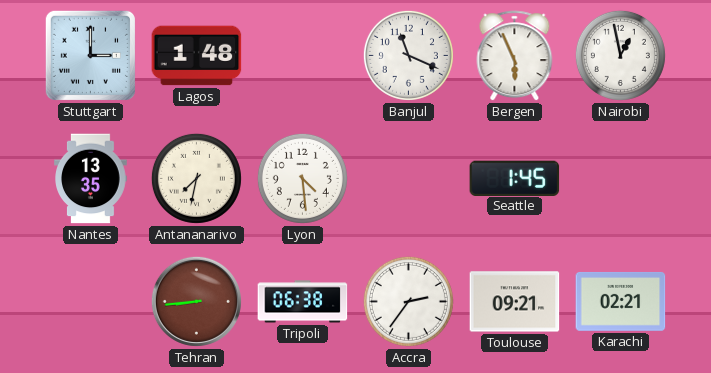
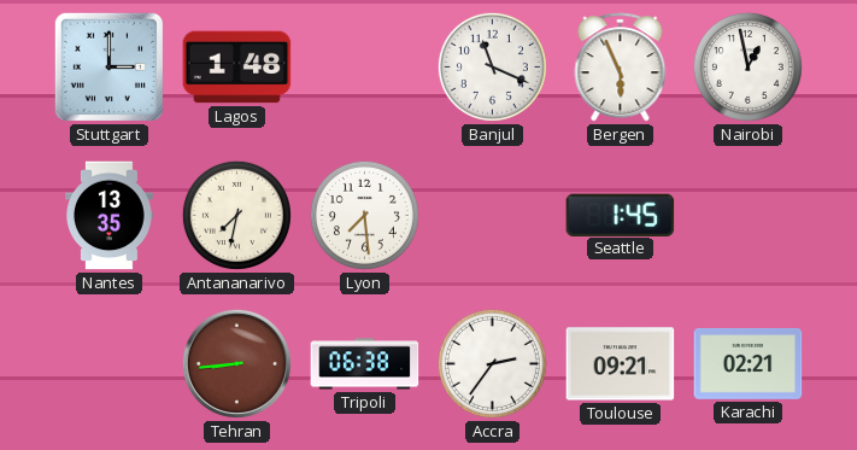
Lyon: 4:29 -> 7:29 (364, 215)
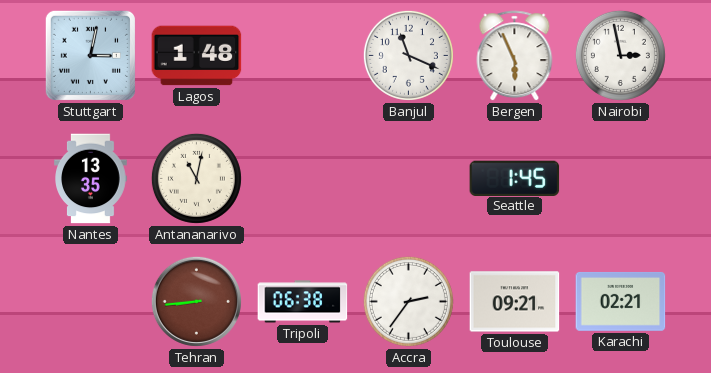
Stuttgart: 3:00 -> 3:02 (90, 55)
Nairobi: 12:58 -> 2:58 (620, 55)
Antananarivo: 7:32 -> 11:02 (196, 178)
Lyon: 7:29 -> none (364, 215)
